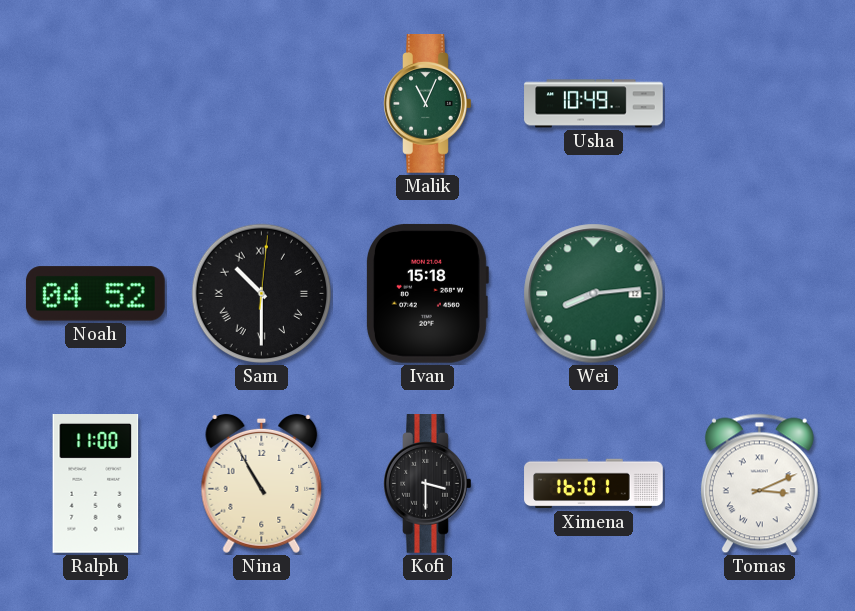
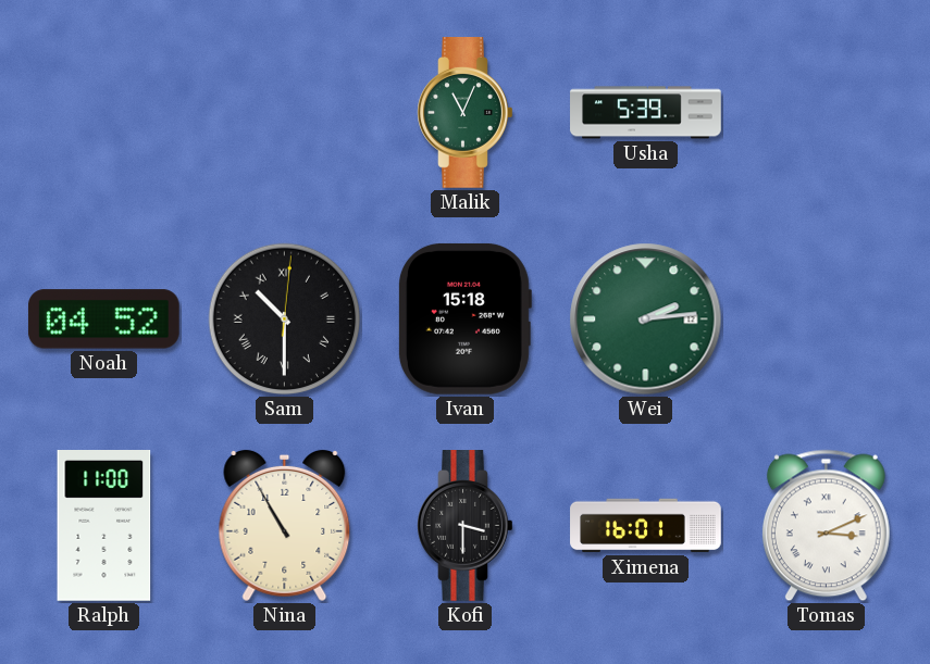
Usha: 10:49 -> 5:39 (646, 113)
Wei: 8:14 -> 2:14 (646, 320)
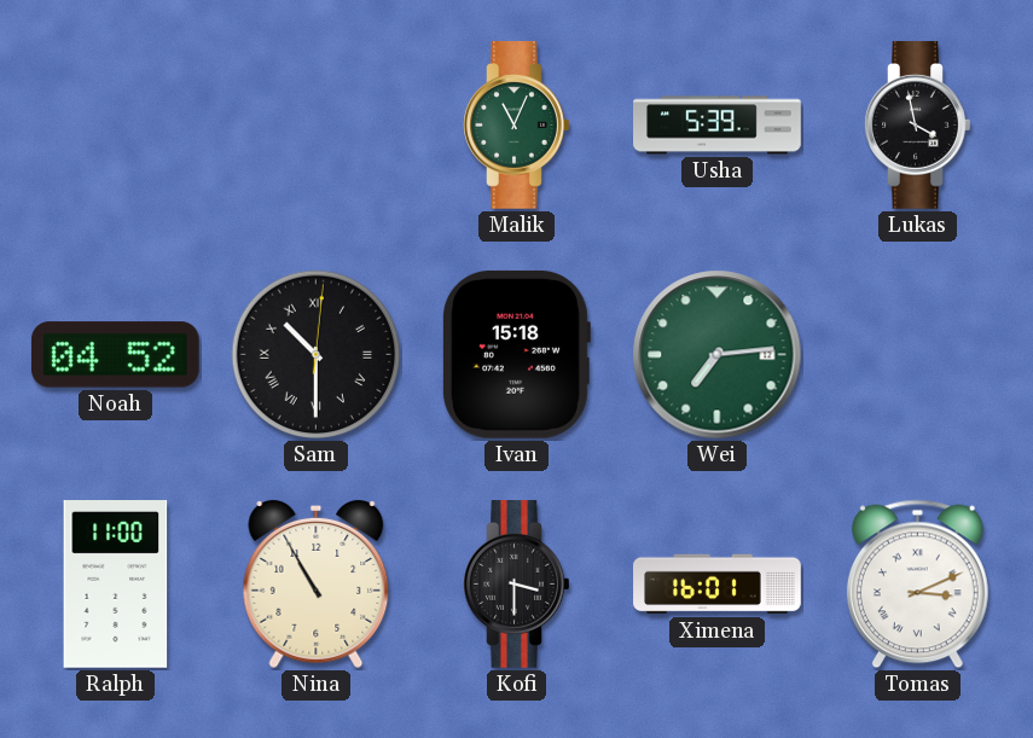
Lukas: none -> 3:58 (918, 126)
Wei: 2:14 -> 7:14 (718, 355)
